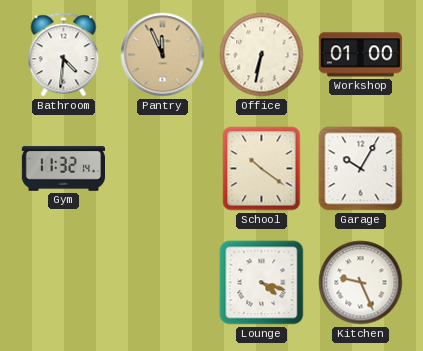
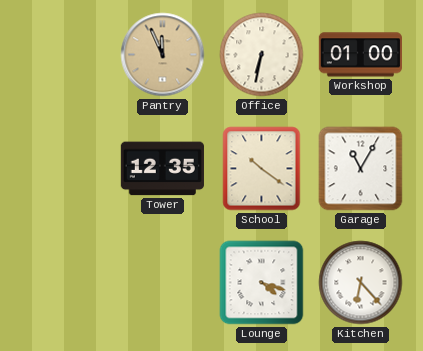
Bathroom: 4:31 -> none (64, 55)
Gym: 11:32 -> none (63, 169)
Tower: none -> 12:35 (162, 169)
Garage: 10:05 -> 11:05 (361, 169)
Kitchen: 9:26 -> 6:23 (361, 283)
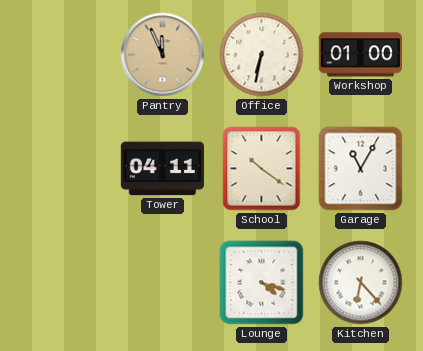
Tower: 12:35 -> 04:11 (162, 169)
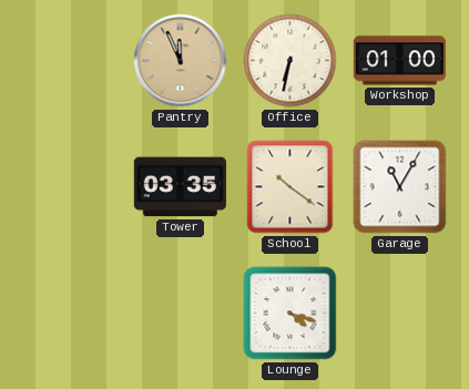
Tower: 04:11 -> 03:35 (180, 187)
Kitchen: 6:23 -> none (361, 283)
